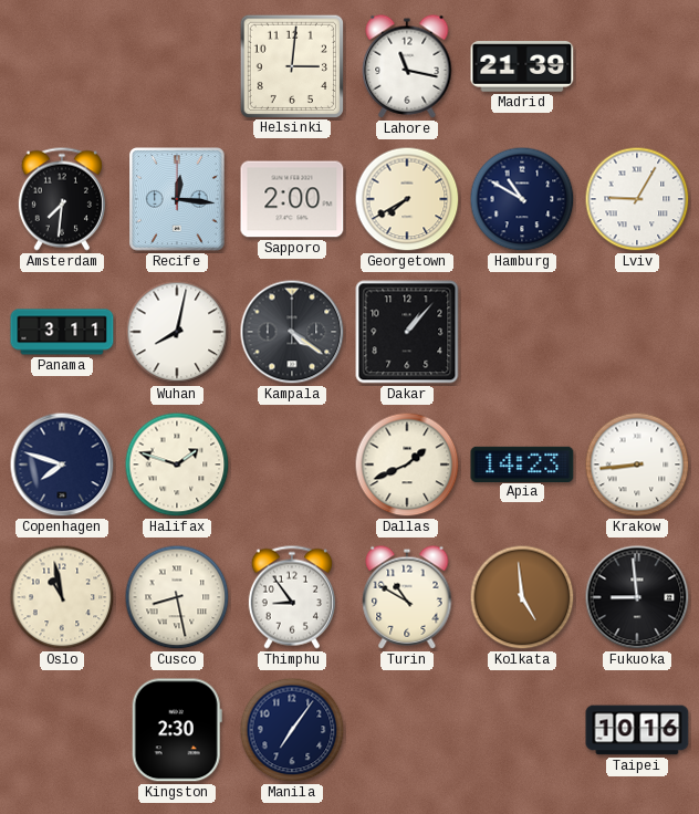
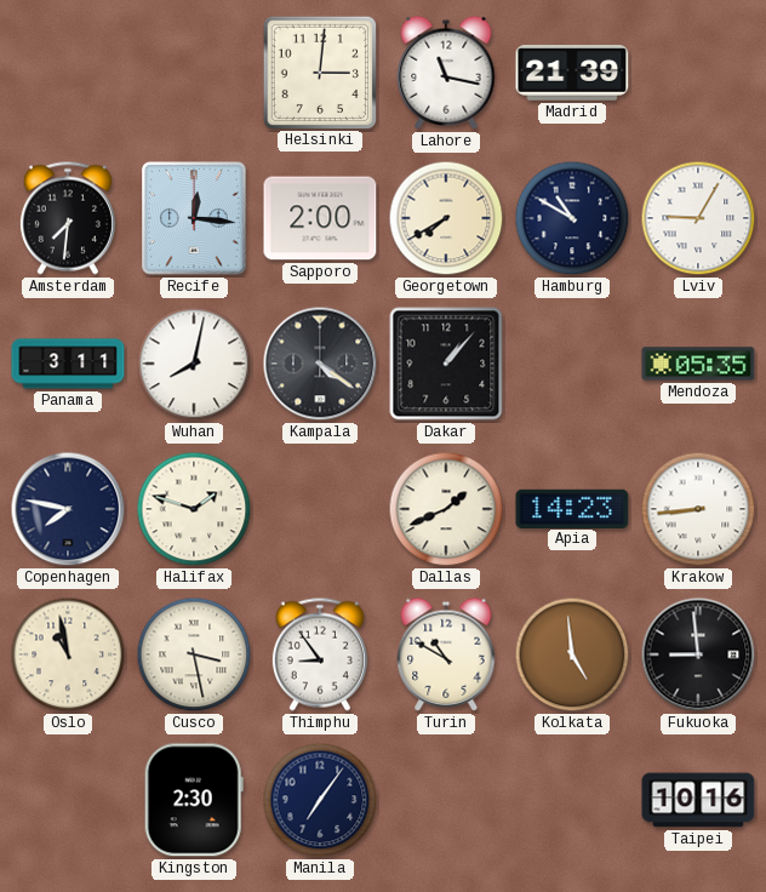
Mendoza: none -> 05:35 (698, 364)
Copenhagen: 7:48 -> 7:47 (68, 509)
Cusco: 8:28 -> 3:28 (194, 654)
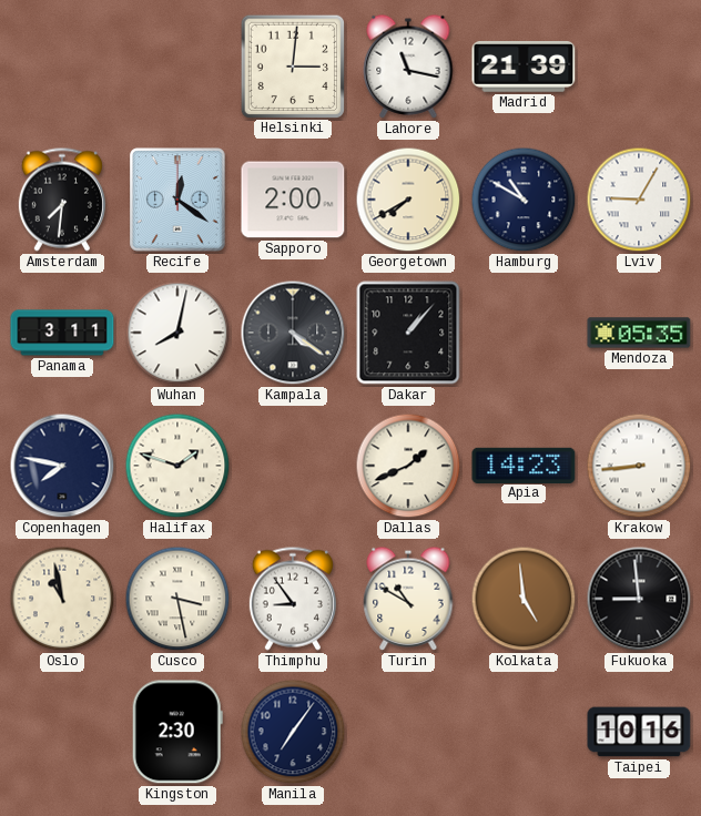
Recife: 12:16 -> 12:21 (177, 200)
